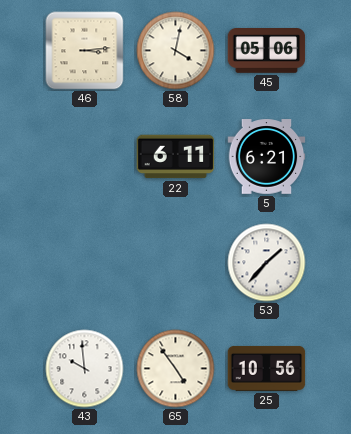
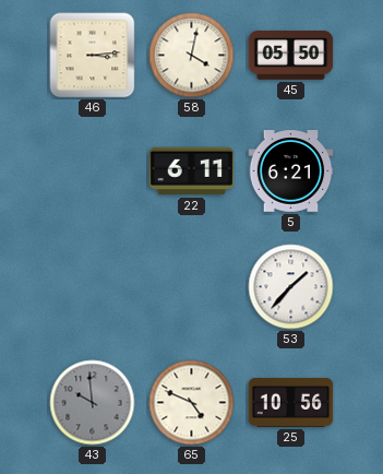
45: 05:06 -> 05:50 (291, 56)
43 dial: white -> grey (93, 403)
65: 4:54 -> 4:49 (192, 403)
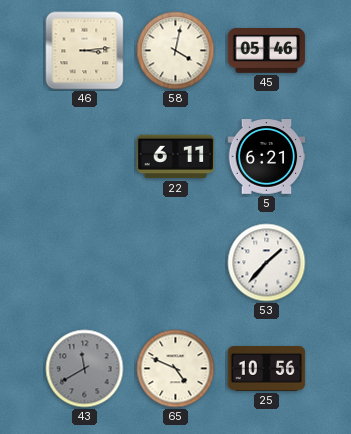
45: 05:50 -> 05:46 (267, 51)
43: 9:59 -> 11:40 (85, 369)
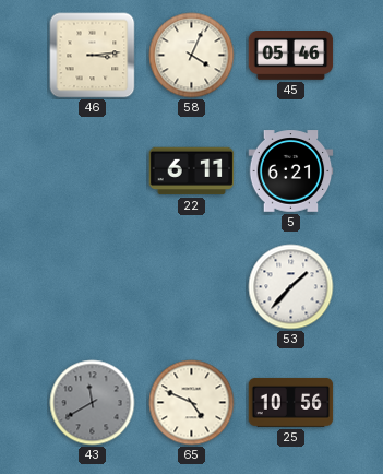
58: 4:02 -> 4:04 (192, 56)
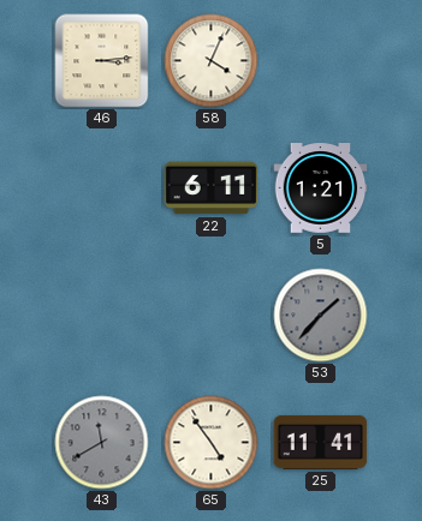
45: 05:46 -> none (291, 56)
5: 6:21 -> 1:21 (321, 188)
53 dial: white -> grey (321, 316)
65: 4:49 -> 4:54 (212, 443)
25: 10:56 -> 11:41 (321, 442)
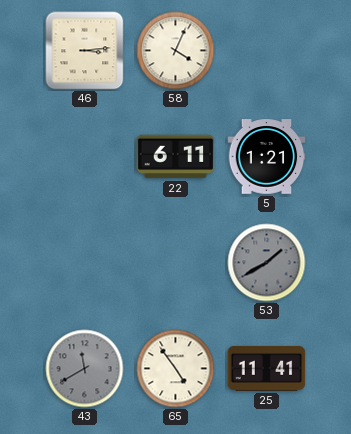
53: 1:37 -> 1:40 (267, 263)
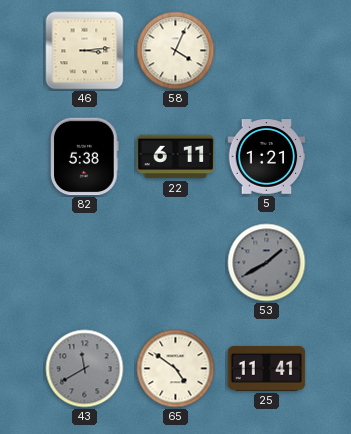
82: none -> 5:38 (85, 157)
65: 4:54 -> 4:51 (176, 369)
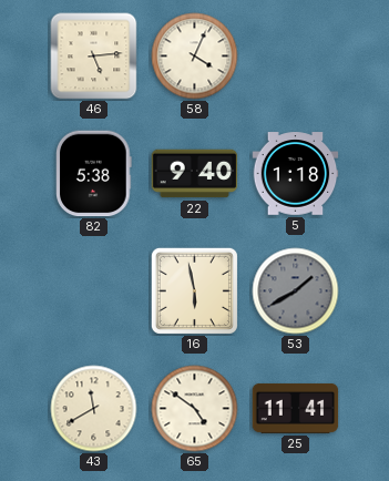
46: 3:14 -> 5:14 (94, 57)
22: 6:11 -> 9:40 (195, 174)
5: 1:21 -> 1:18 (296, 174)
16: none -> 5:58 (194, 290)
43 dial: grey -> cream (94, 409)
